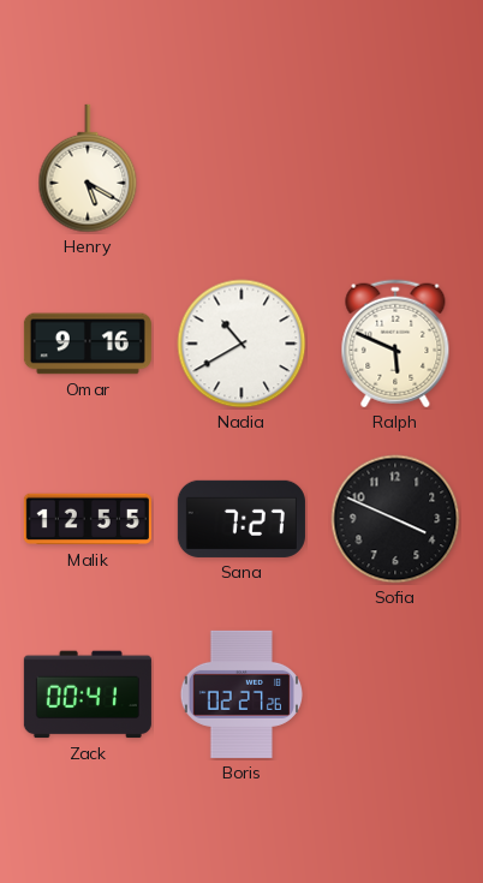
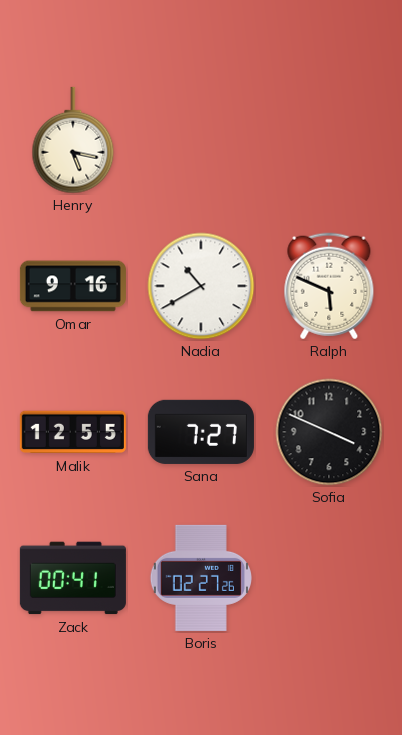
Henry: 5:20 -> 5:17 (73, 140)
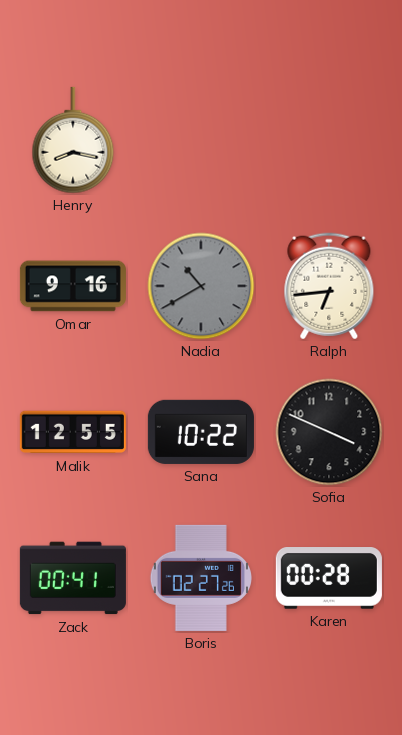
Henry: 5:17 -> 8:17 (73, 140)
Nadia dial: white -> grey (201, 286)
Ralph: 5:49 -> 6:44 (329, 286)
Sana: 7:27 -> 10:22 (201, 432)
Karen: none -> 00:28 (329, 579)
